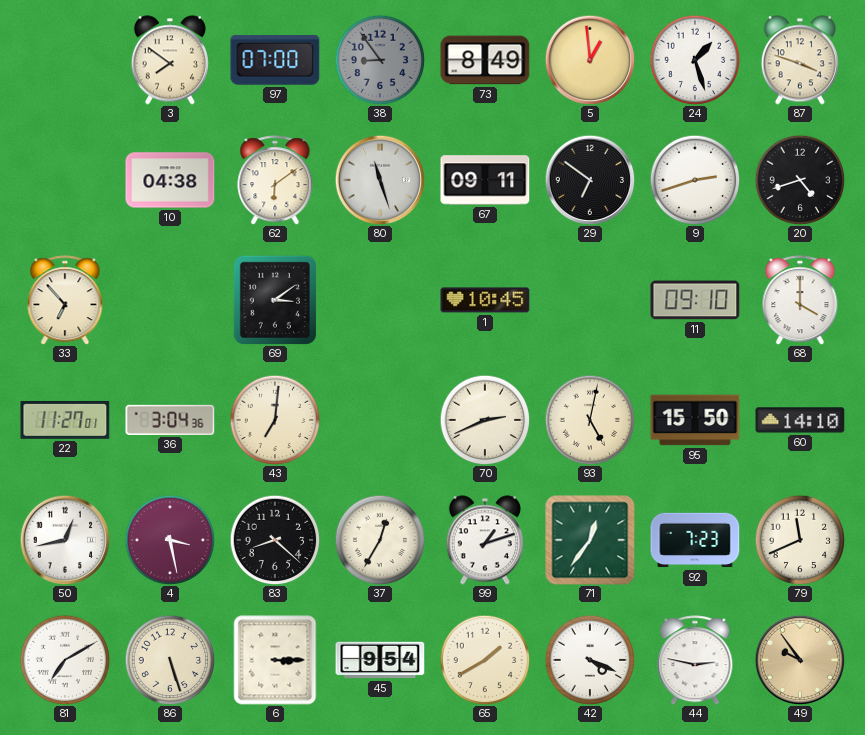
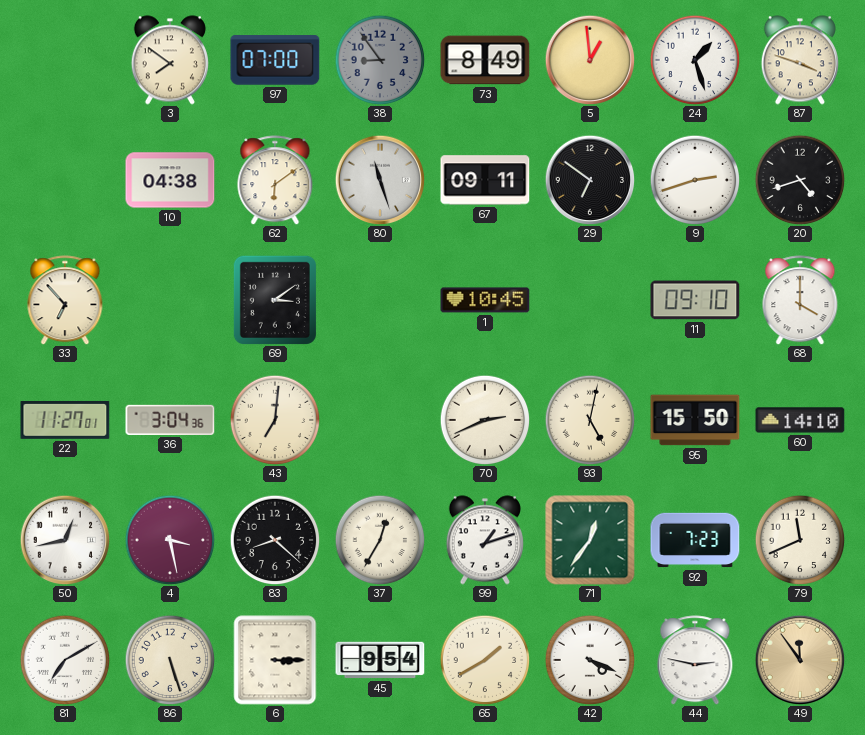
49: 9:54 -> 11:54 (800, 660)
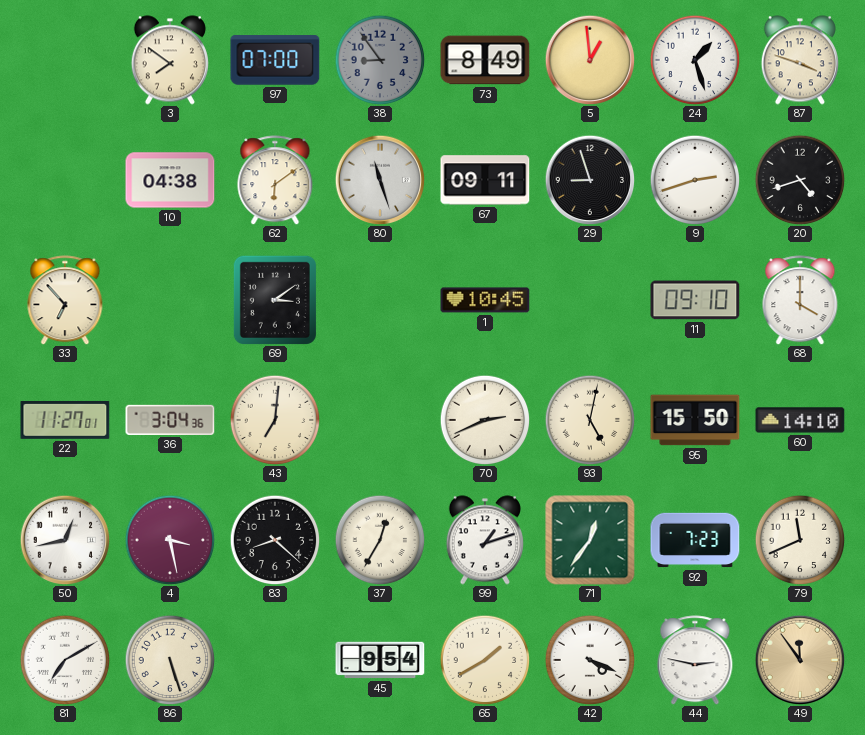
29: 6:51 -> 8:57 (590, 180)
6: 3:15 -> none (275, 660)
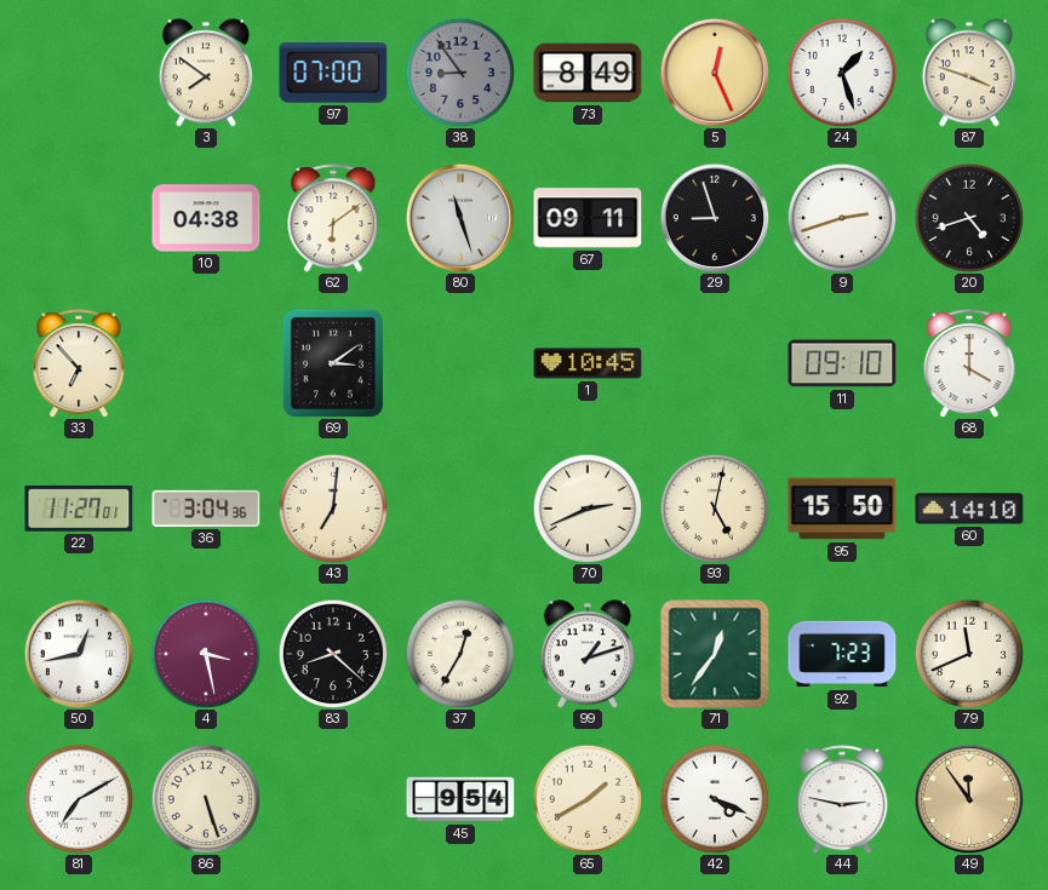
5: 12:59 -> 12:26 (715, 73)
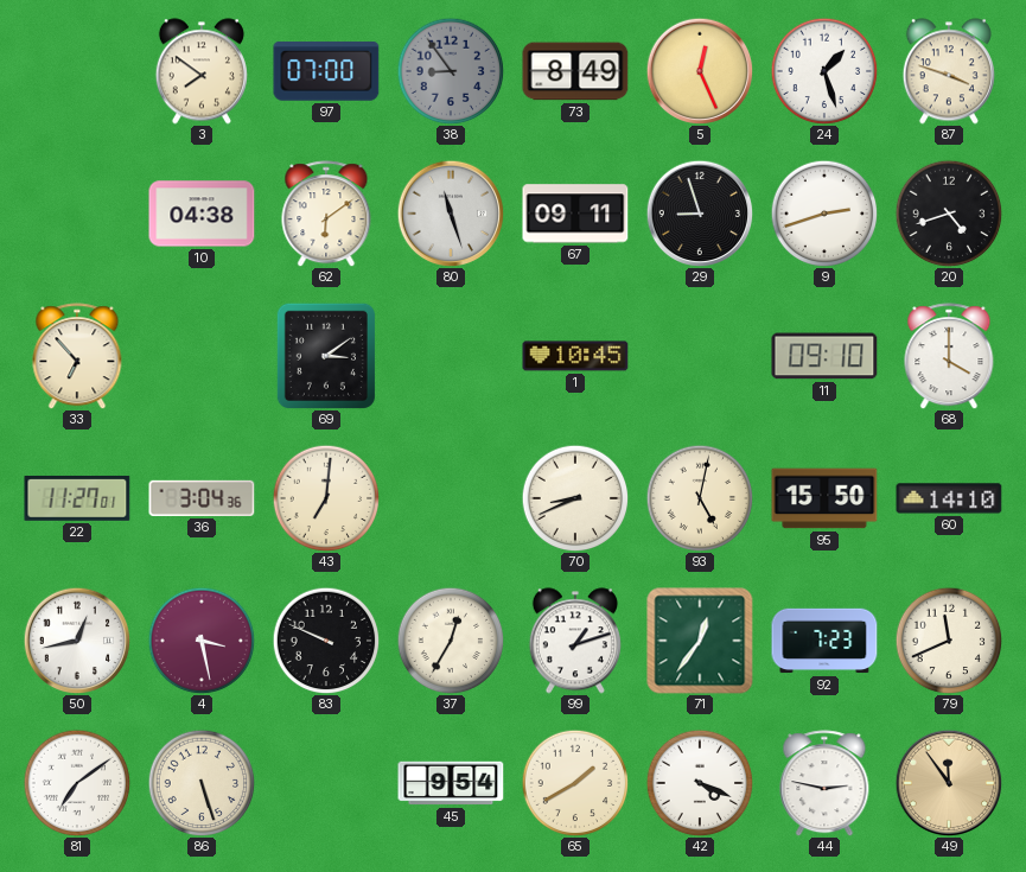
70: 2:41 -> 8:41 (575, 498)
83: 8:22 -> 9:49 (326, 641)
81: 7:10 -> 7:09 (77, 783)
